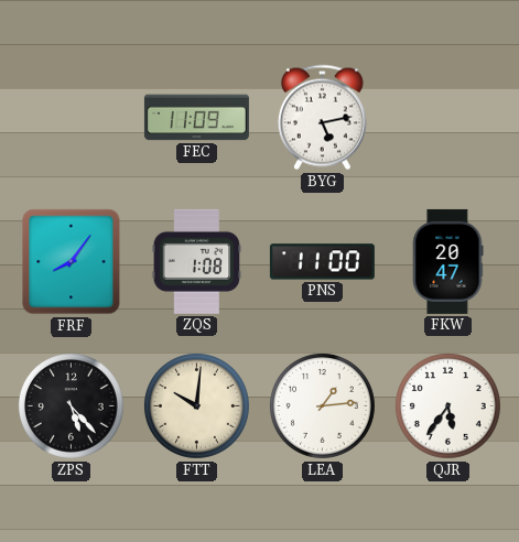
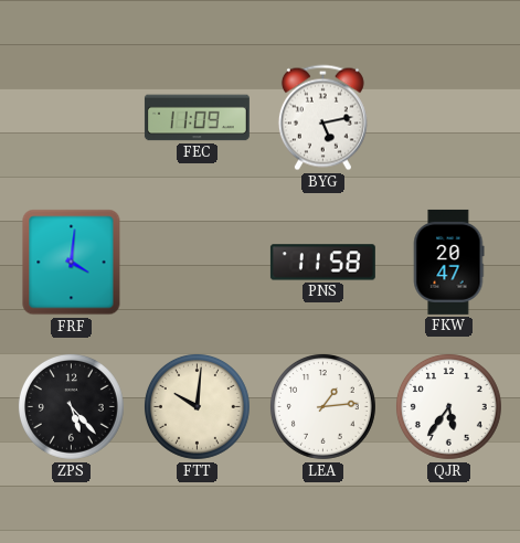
FRF: 8:06 -> 4:01 (72, 263)
ZQS: 1:08 -> none (197, 261)
PNS: 11:00 -> 11:58 (322, 263)
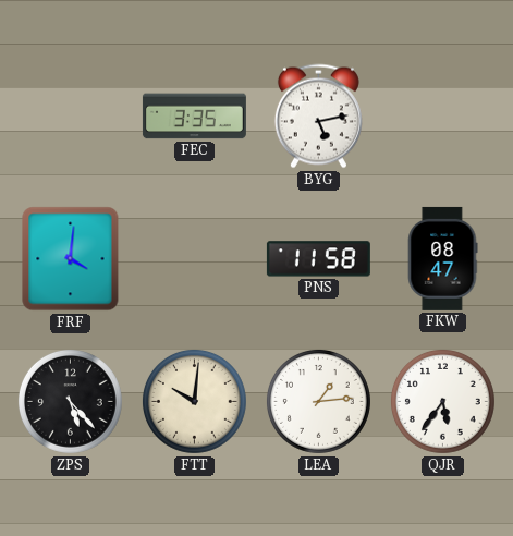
FEC: 11:09 -> 3:35 (194, 117)
FKW: 20:47 -> 08:47 (442, 258)
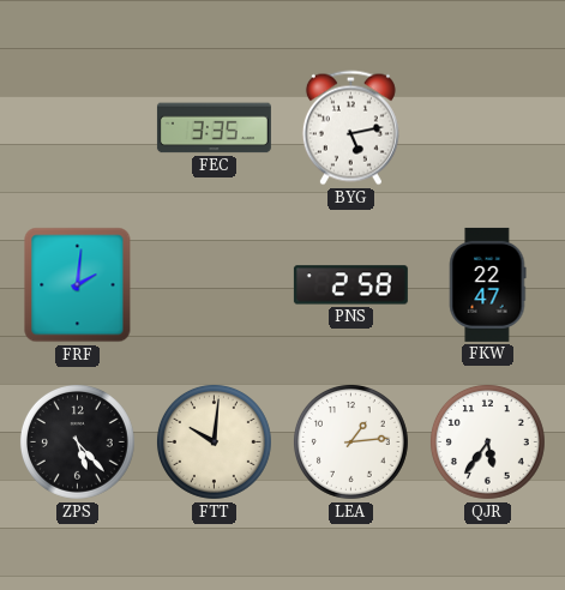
FRF: 4:01 -> 2:01 (78, 285)
PNS: 11:58 -> 2:58 (350, 285)
FKW: 08:47 -> 22:47 (487, 284)
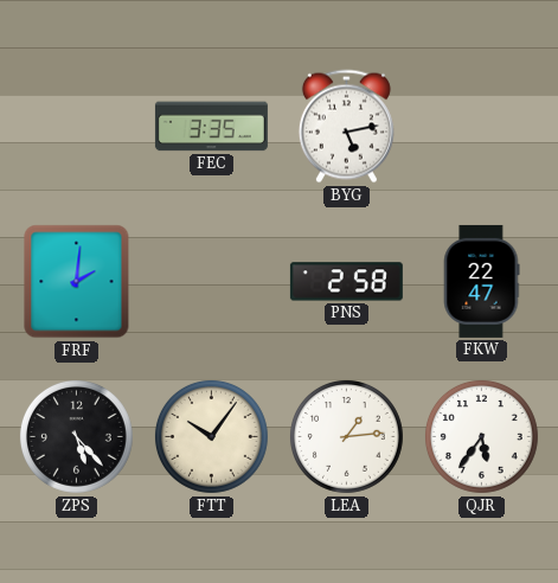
FTT: 10:01 -> 10:06 (211, 436)
